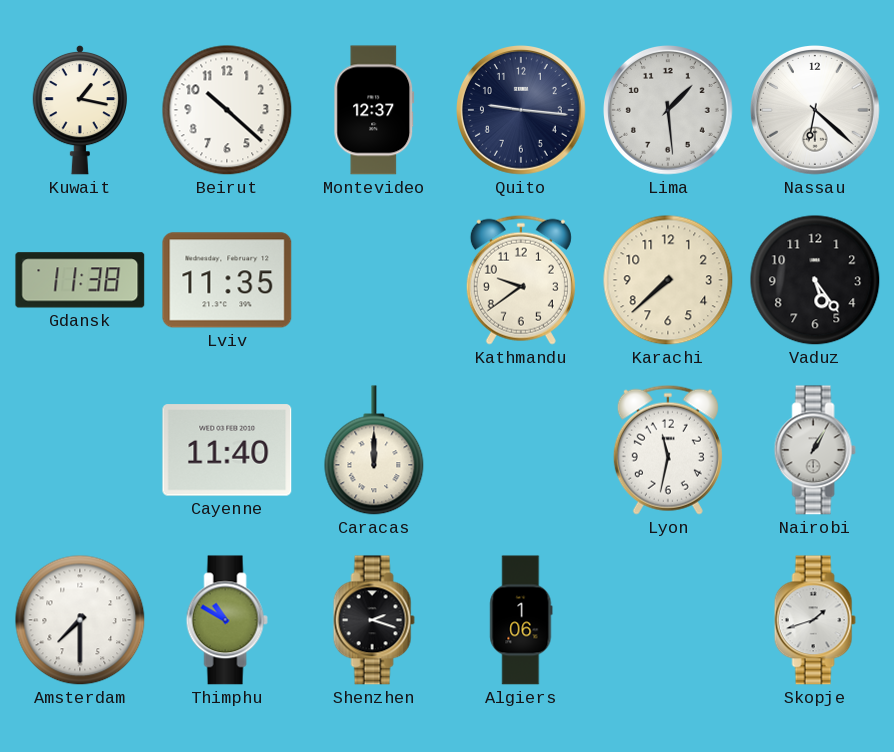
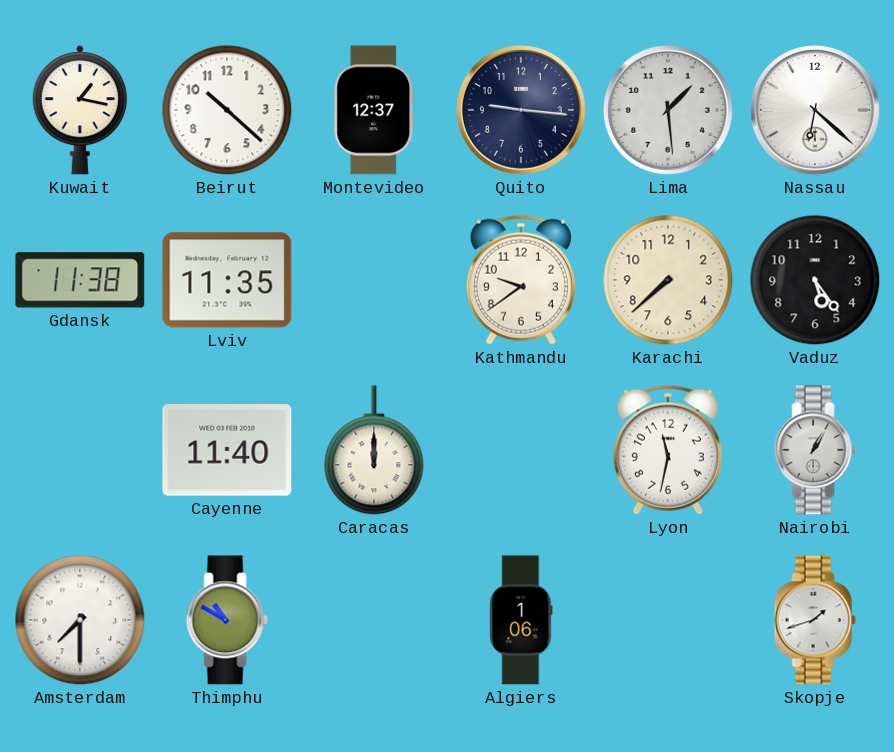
Shenzhen: 2:18 -> none (374, 620)
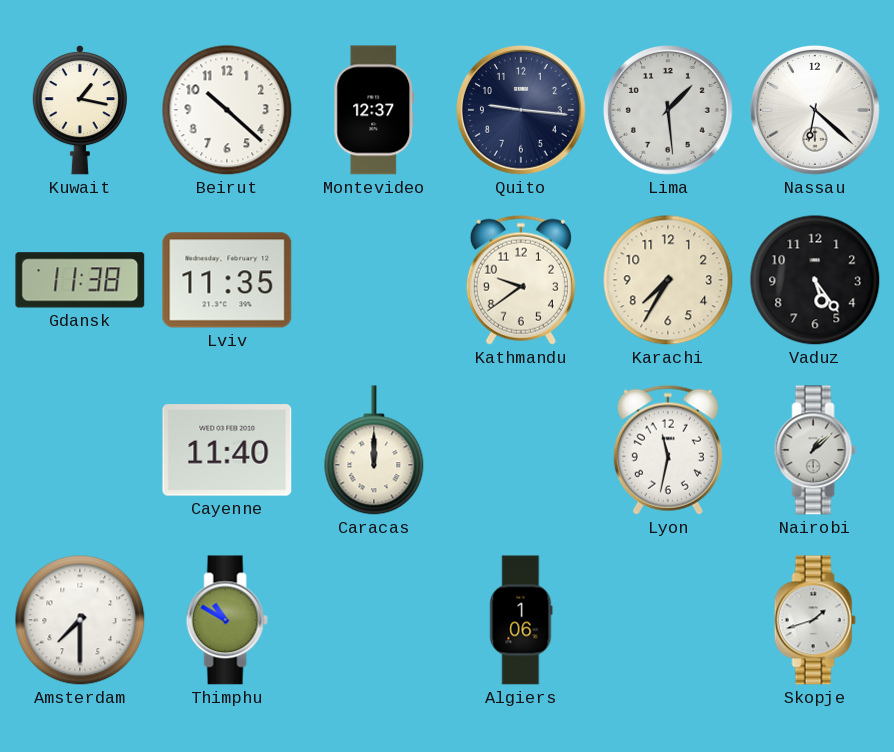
Karachi: 7:38 -> 7:35 (668, 280)
Nairobi: 1:05 -> 1:08 (815, 450)
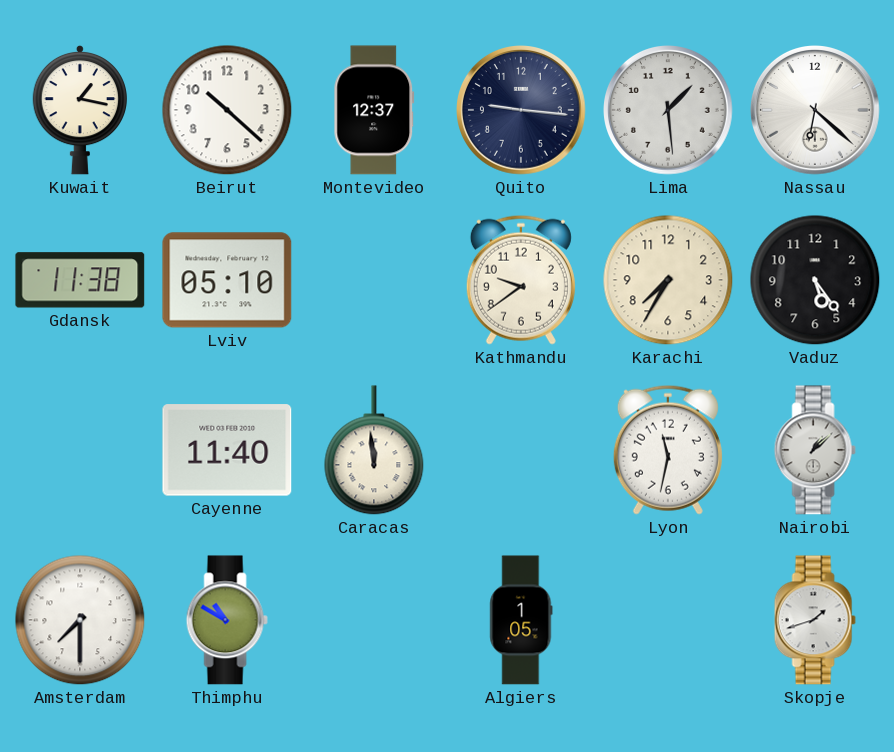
Lviv: 11:35 -> 05:10 (227, 280)
Caracas: 12:00 -> 11:59 (374, 450)
Algiers: 1:06 -> 1:05 (521, 620)
